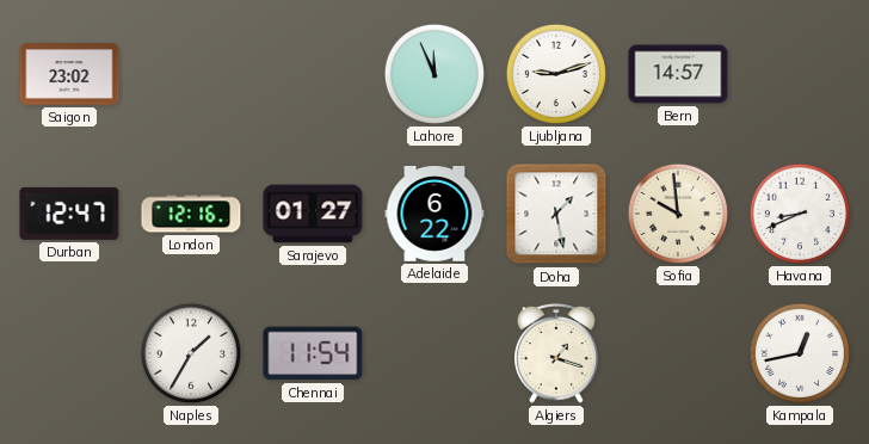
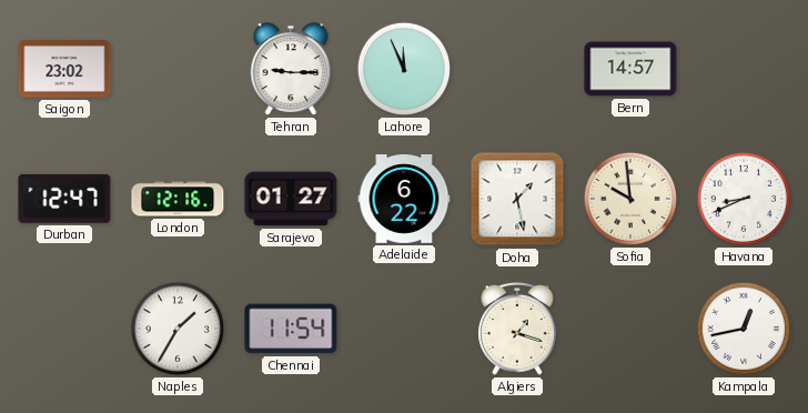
Tehran: none -> 9:15 (291, 69)
Ljubljana: 9:12 -> none (556, 74)
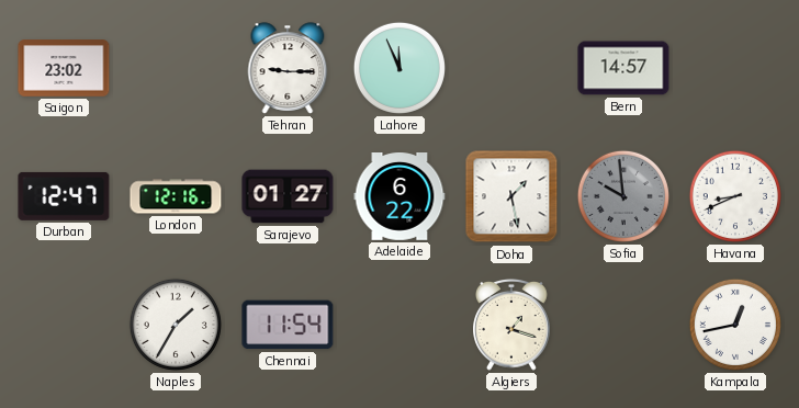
Sofia dial: cream -> grey (623, 196)
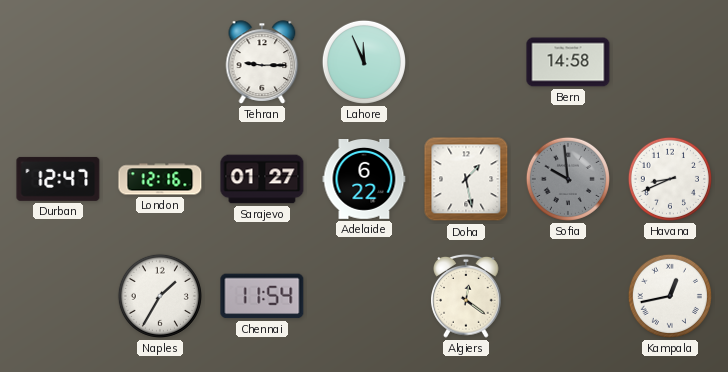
Saigon: 23:02 -> none (64, 68)
Bern: 14:57 -> 14:58 (568, 62)
Algiers: 1:18 -> 12:21 (466, 296)
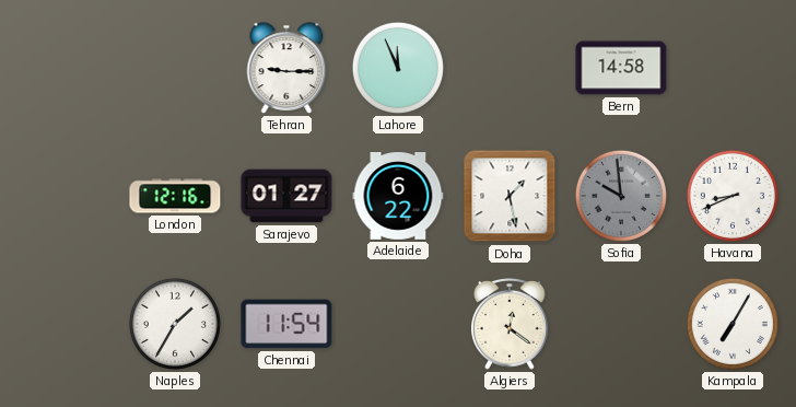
Durban: 12:47 -> none (58, 179)
Kampala: 12:43 -> 7:05 (733, 324)
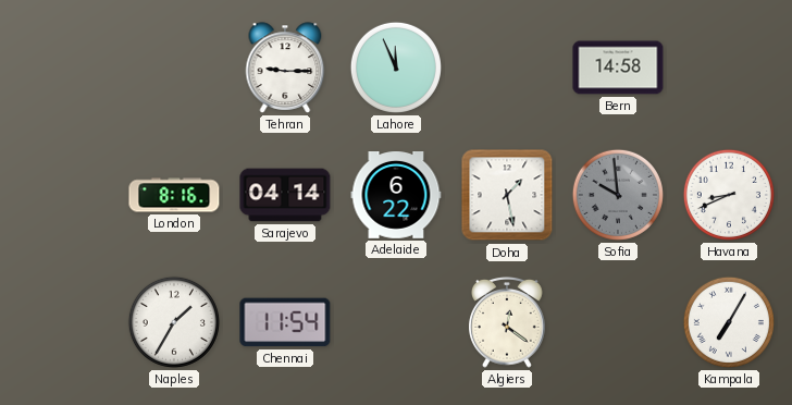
London: 12:16 -> 8:16 (174, 195)
Sarajevo: 01:27 -> 04:14 (285, 195)
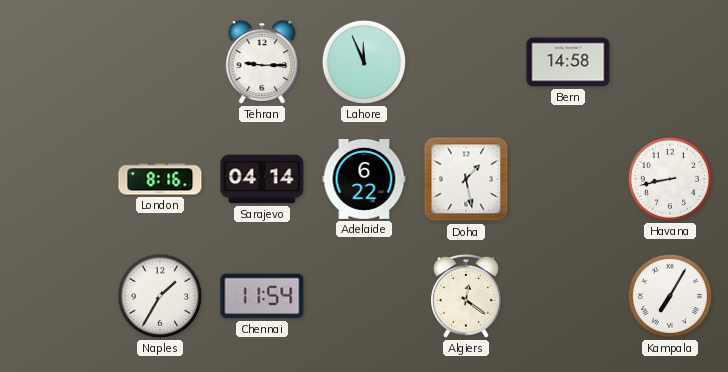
Sofia: 9:59 -> none (618, 195)
Havana: 8:41 -> 8:43 (670, 179)
